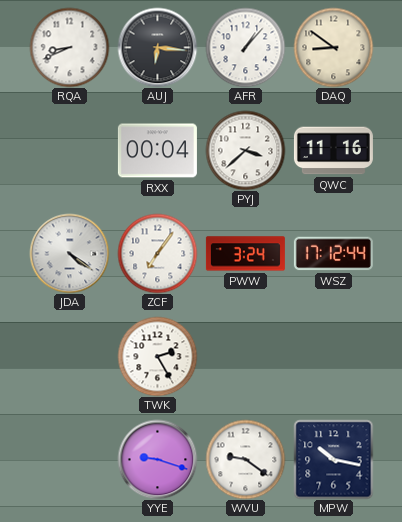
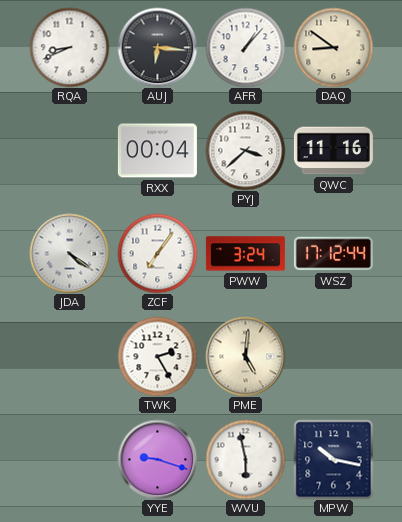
PME: none -> 5:01 (245, 356)
WVU: 9:21 -> 5:58 (245, 459)
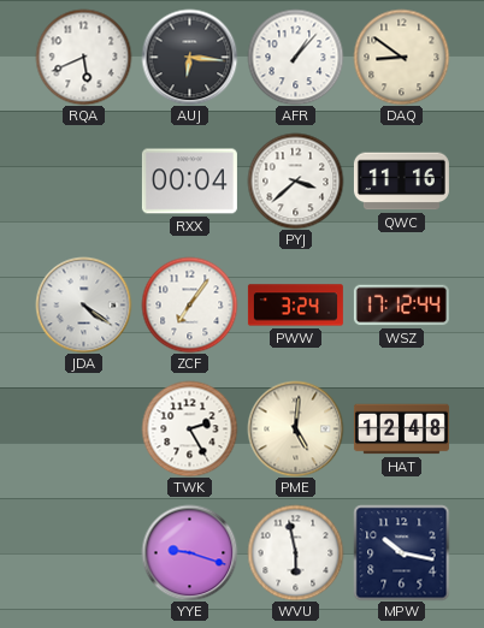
RQA: 8:41 -> 5:41 (83, 57)
HAT: none -> 12:48 (401, 429)
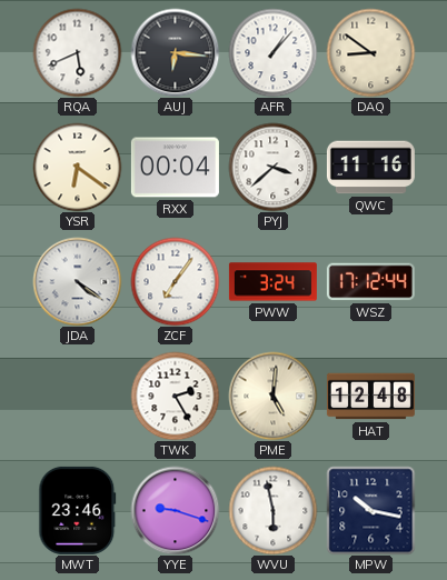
YSR: none -> 6:21 (77, 167)
MWT: none -> 23:46 (78, 510)
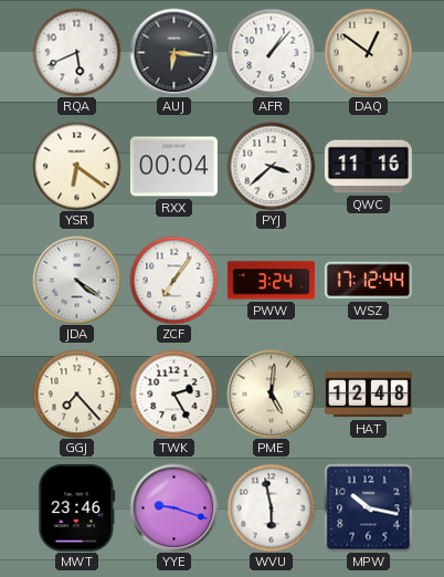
DAQ: 8:51 -> 12:51 (368, 52)
GGJ: none -> 7:23 (76, 394)
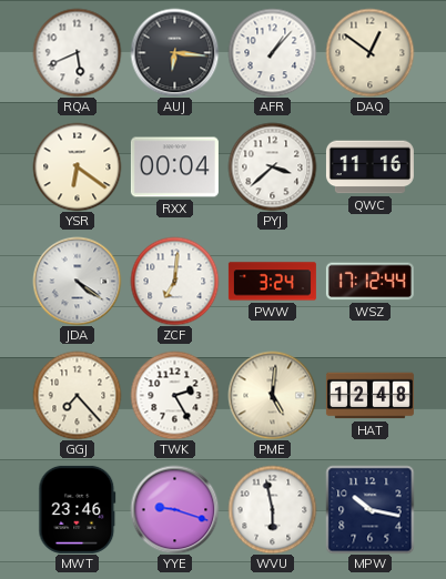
ZCF: 7:06 -> 7:01 (174, 281)
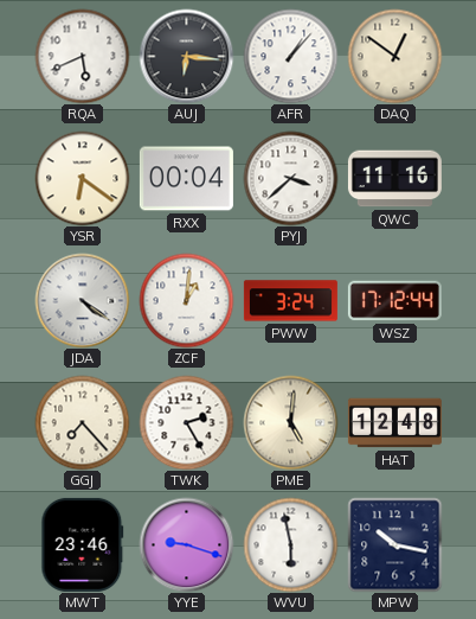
ZCF: 7:01 -> 1:01 (186, 300)
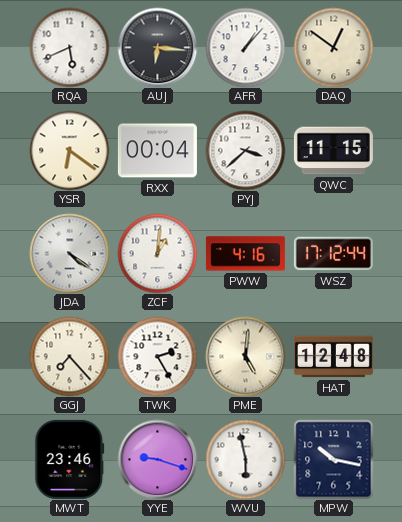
QWC: 11:16 -> 11:15 (333, 151)
PWW: 3:24 -> 4:16 (245, 254)
